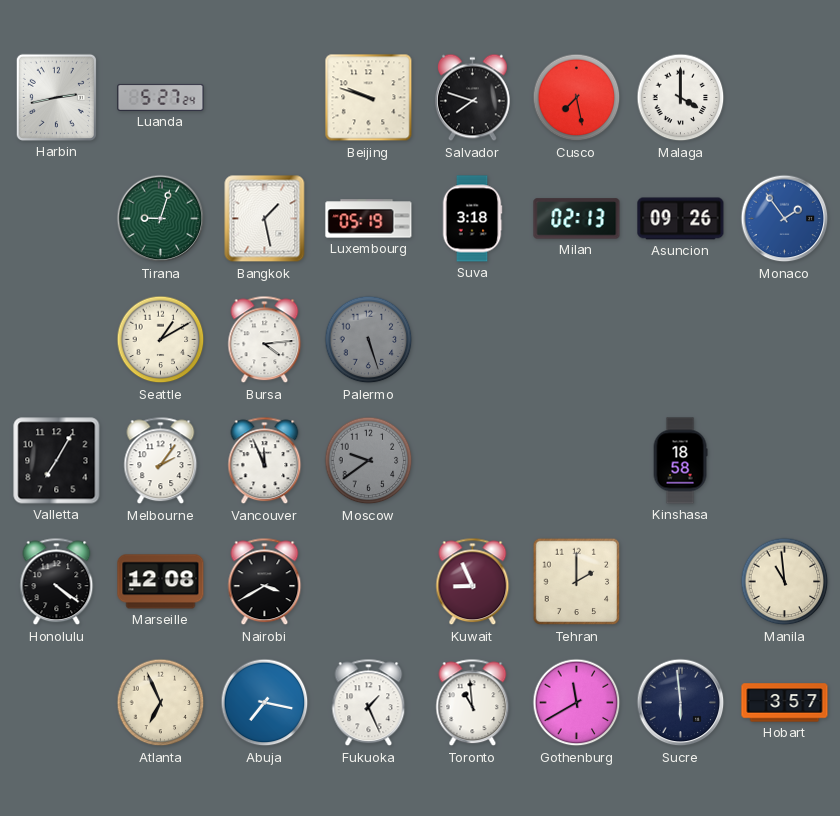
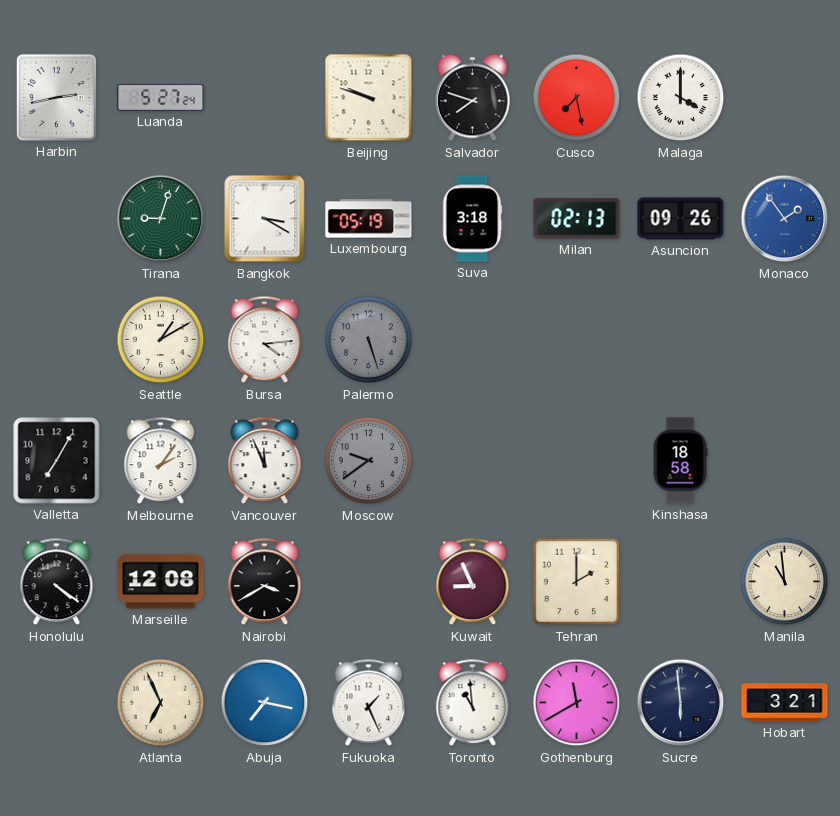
Bangkok: 1:28 -> 3:20 (265, 219)
Hobart: 3:57 -> 3:21 (785, 703)
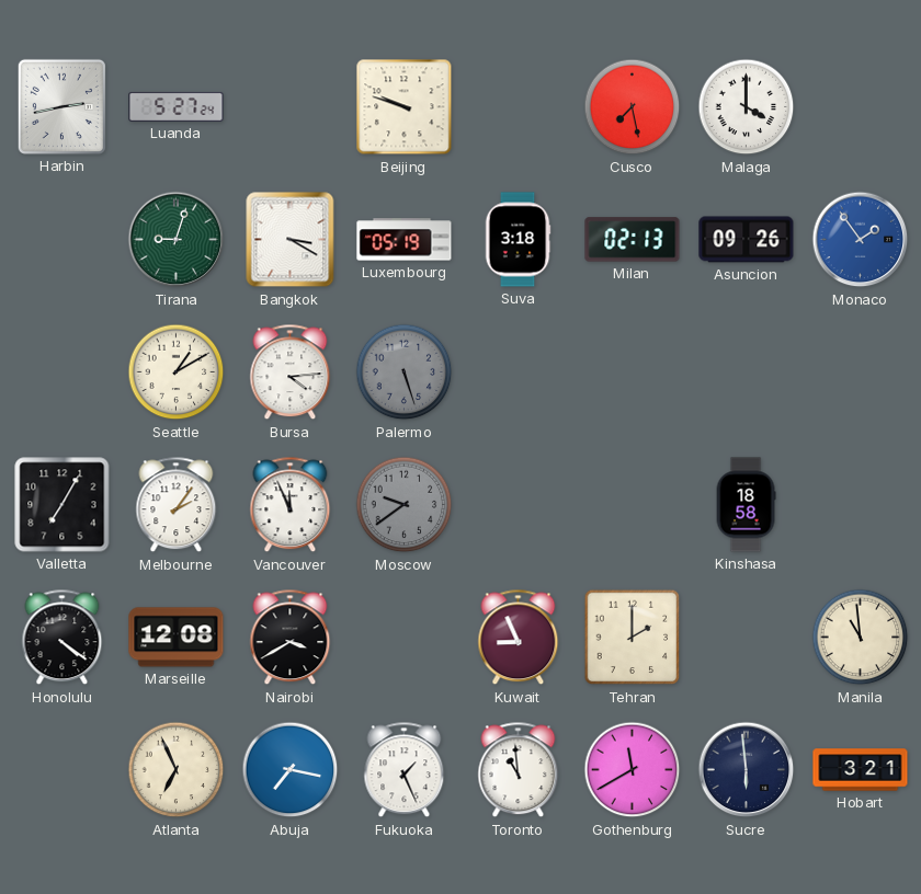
Salvador: 7:48 -> none (472, 98)
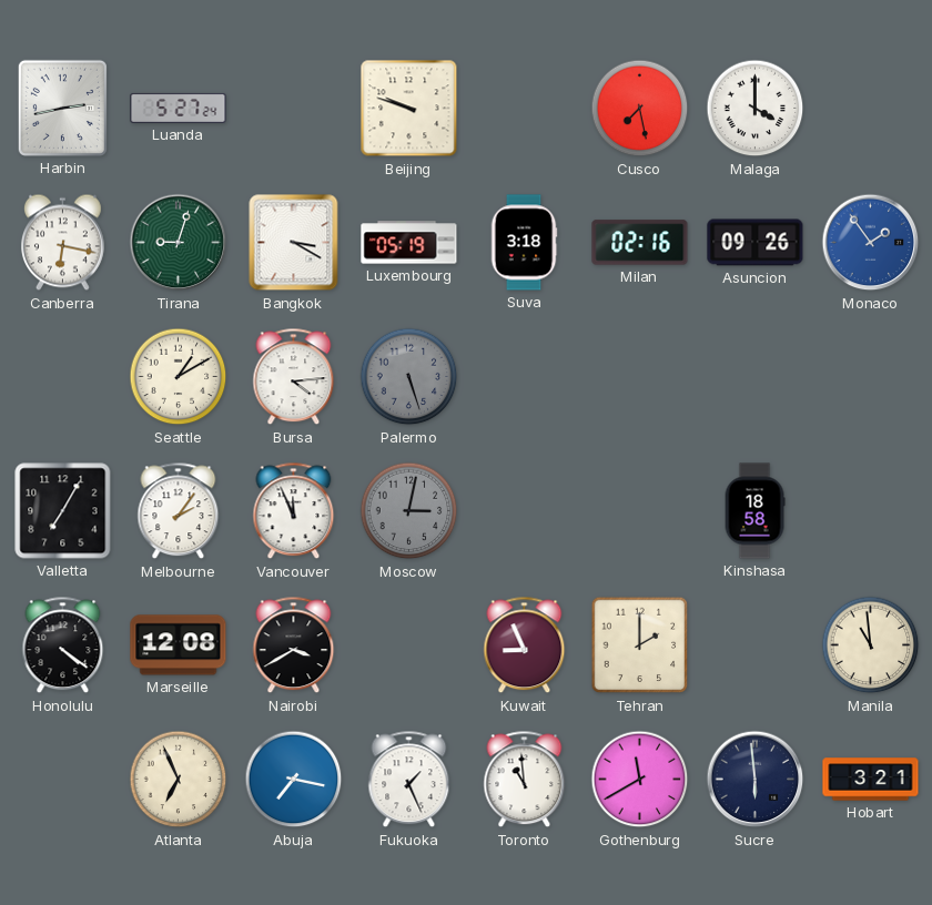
Canberra: none -> 6:17 (62, 243)
Milan: 02:13 -> 02:16 (640, 243)
Moscow: 9:39 -> 3:02 (409, 511)
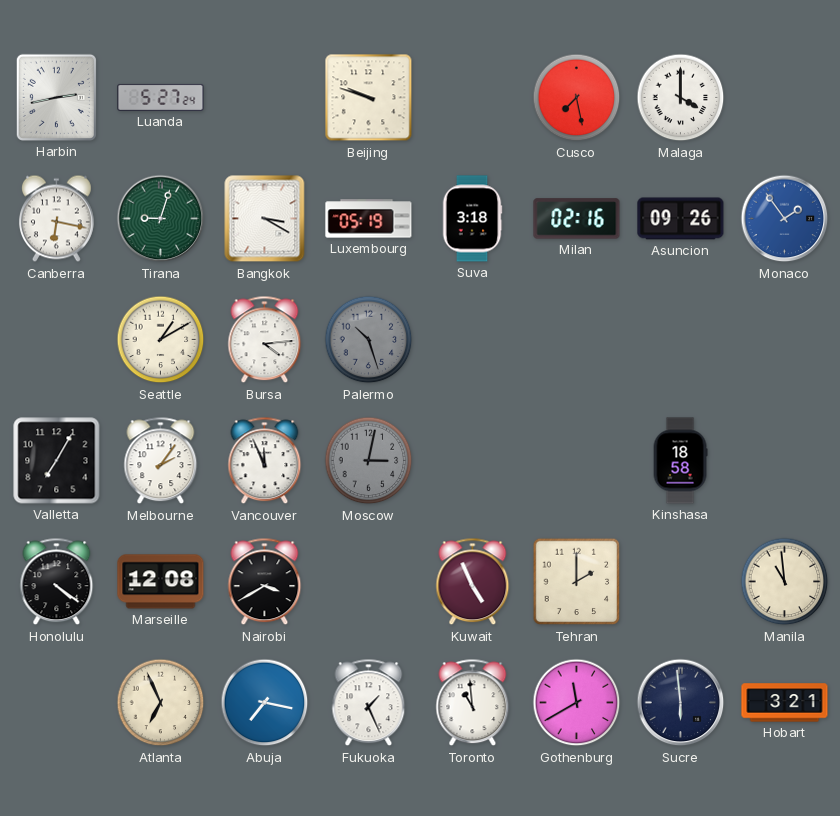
Palermo: 5:27 -> 10:27 (369, 340)
Kuwait: 8:56 -> 4:56 (473, 582)
